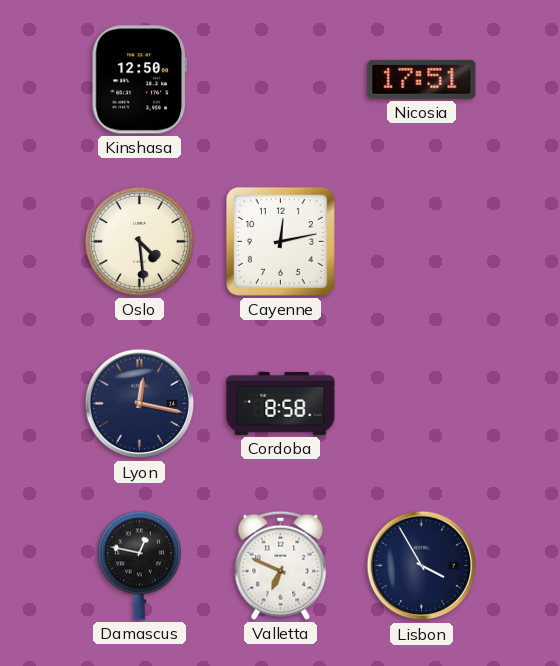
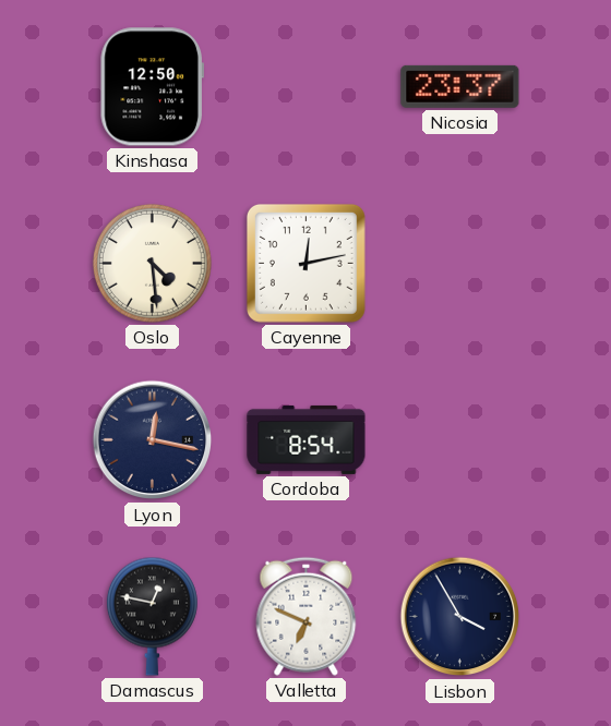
Nicosia: 17:51 -> 23:37 (460, 86)
Cordoba: 8:58 -> 8:54 (307, 439)
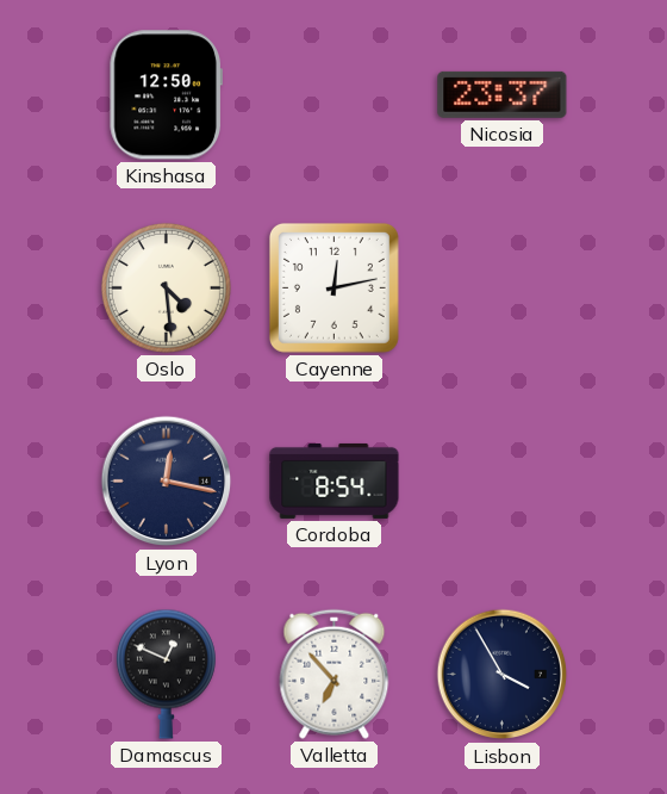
Damascus: 12:47 -> 12:49 (166, 674)
Valletta: 6:49 -> 6:53 (335, 674)
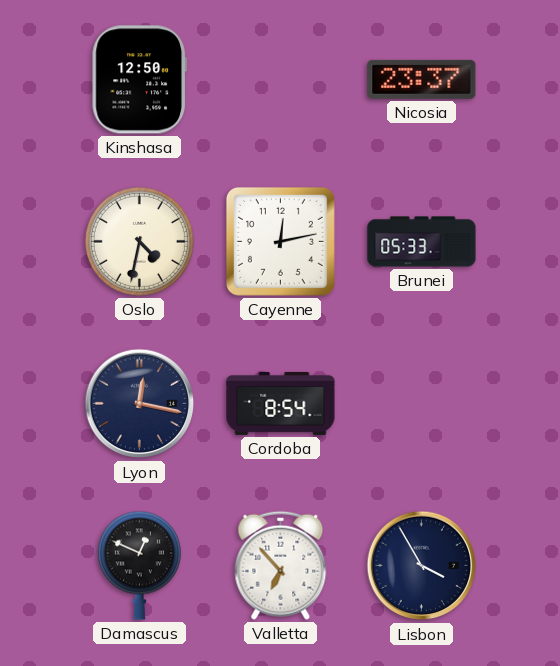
Oslo: 4:29 -> 4:32 (139, 241)
Brunei: none -> 05:33 (422, 242)
